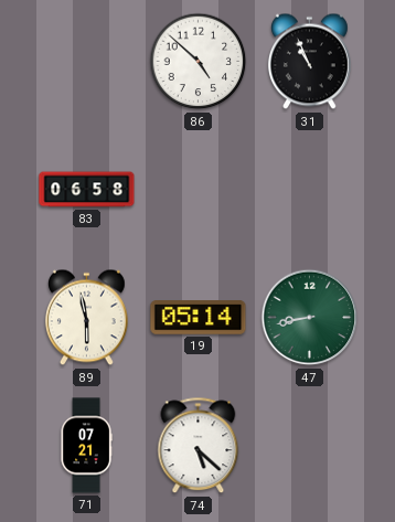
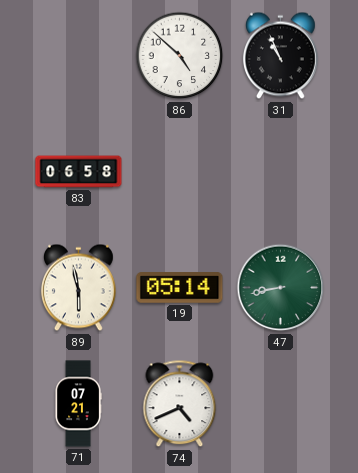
74: 5:22 -> 4:41 (180, 404)
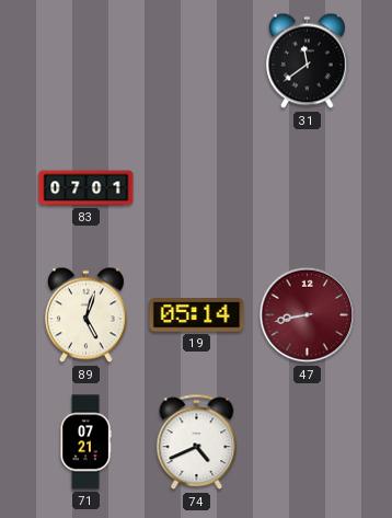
86: 4:52 -> none (180, 56)
31: 10:56 -> 11:39 (307, 61)
83: 06:58 -> 07:01 (87, 188)
89: 5:58 -> 5:03 (85, 315)
47 dial: green -> burgundy (308, 315)
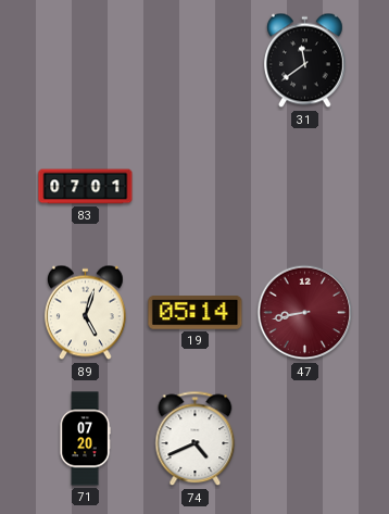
71: 07:21 -> 07:20 (85, 439)
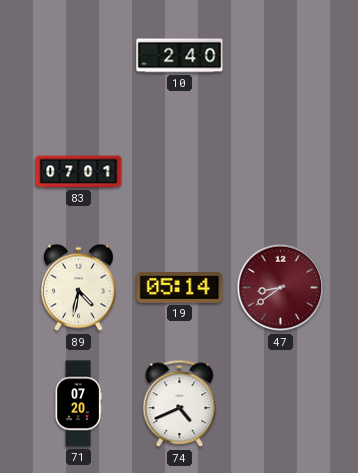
10: none -> 2:40 (180, 56)
31: 11:39 -> none (304, 61)
89: 5:03 -> 4:32 (78, 288)
47: 8:43 -> 8:39 (281, 288)
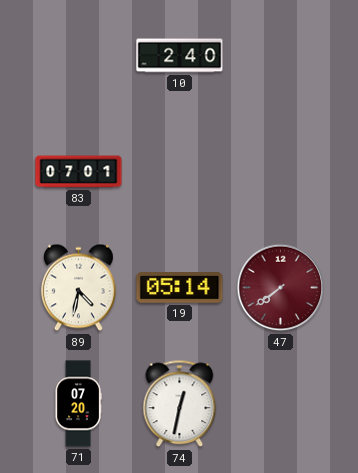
47: 8:39 -> 7:39 (281, 288)
74: 4:41 -> 12:32 (180, 404)
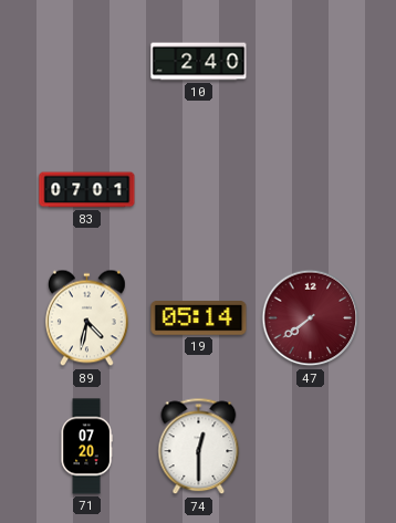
74: 12:32 -> 12:30 (199, 447)
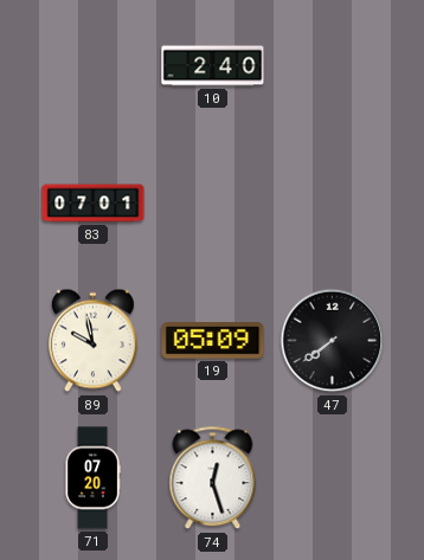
89: 4:32 -> 9:58 (92, 341)
19: 05:14 -> 05:09 (213, 341)
47 dial: burgundy -> black (333, 341)
74: 12:30 -> 12:27 (213, 478)
